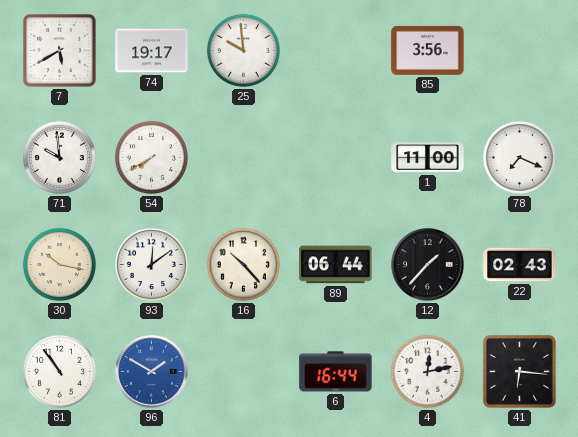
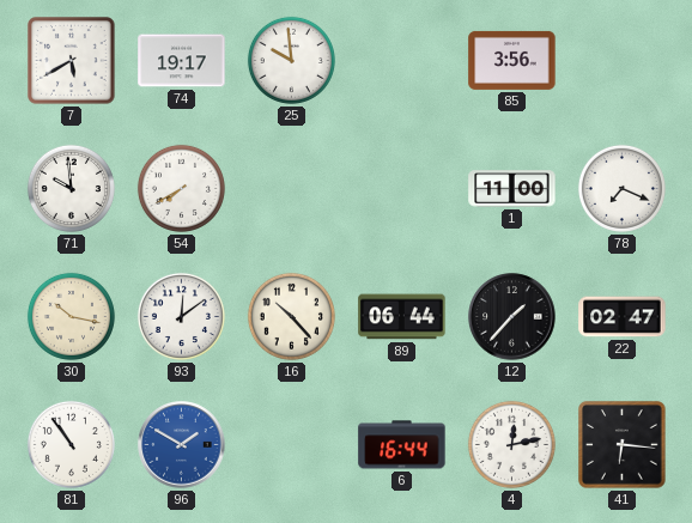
22: 02:43 -> 02:47 (623, 317)
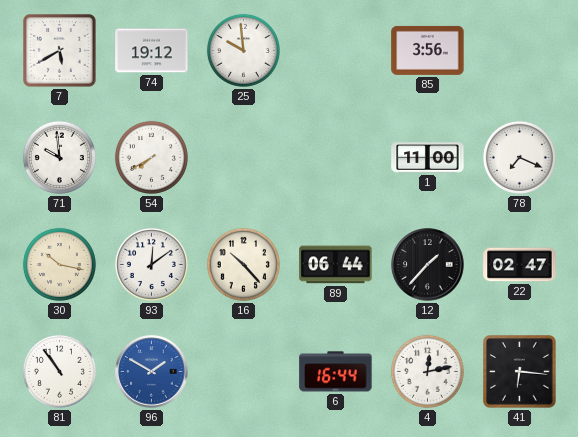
74: 19:17 -> 19:12 (152, 51)
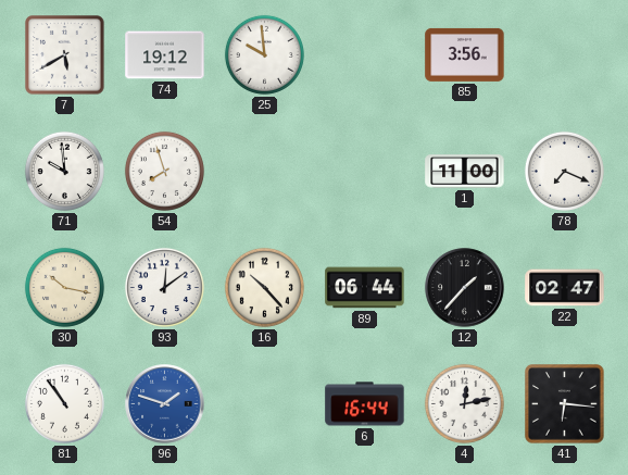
54: 7:40 -> 7:57 (164, 171)
96: 1:50 -> 1:48 (165, 404)
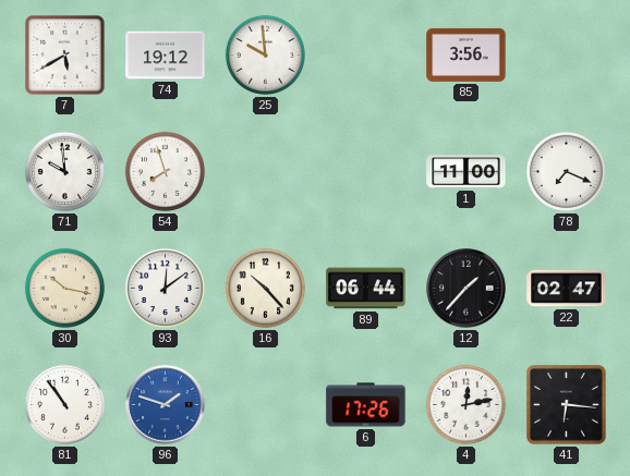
6: 16:44 -> 17:26 (366, 405)
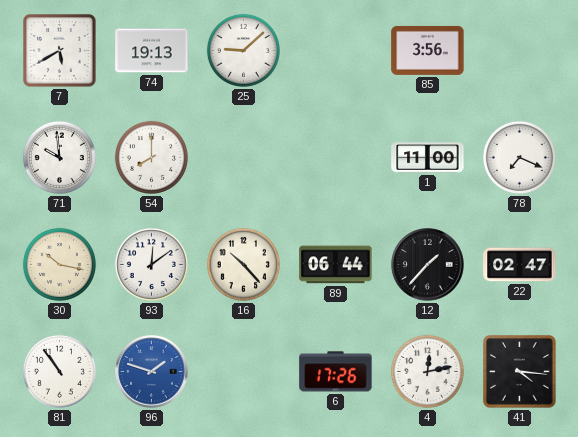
74: 19:12 -> 19:13 (152, 51)
25: 9:59 -> 9:08 (243, 50)
54: 7:57 -> 8:00 (151, 157)
41: 6:16 -> 4:16 (520, 372)
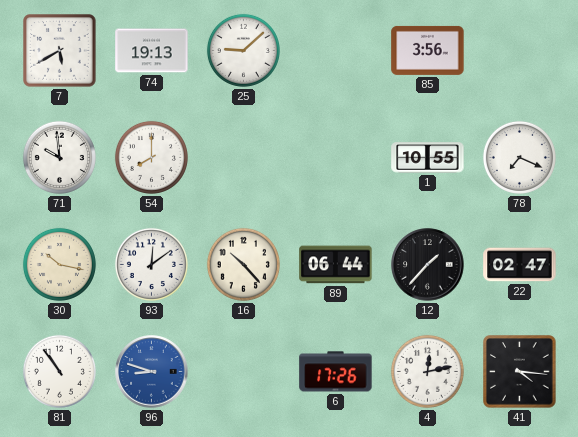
1: 11:00 -> 10:55 (428, 158)
96: 1:48 -> 8:48 (152, 372)
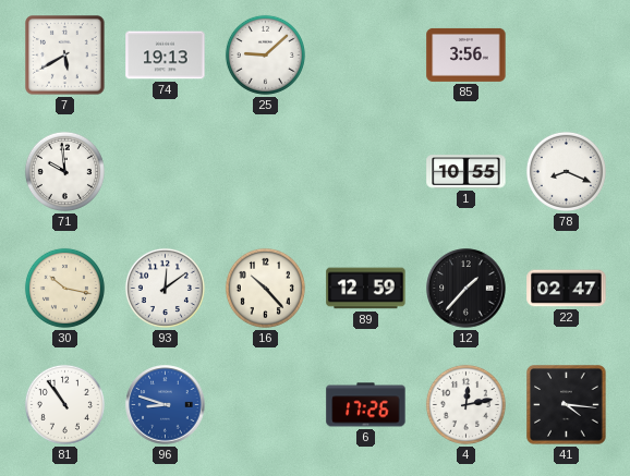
54: 8:00 -> none (151, 157)
78: 7:19 -> 8:19 (566, 171)
89: 06:44 -> 12:59 (366, 289)
